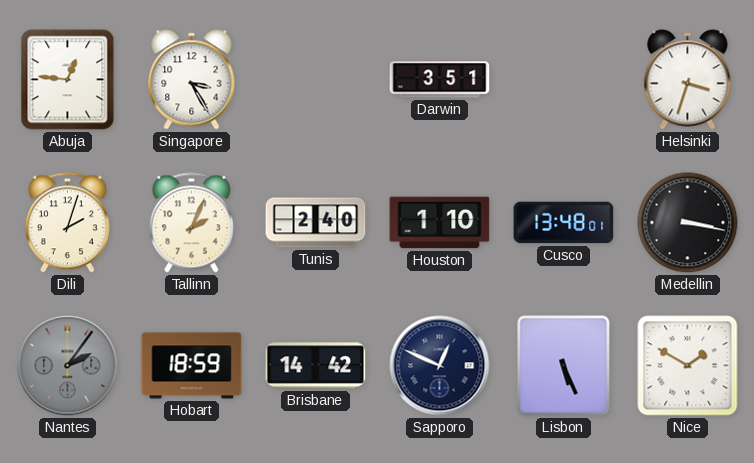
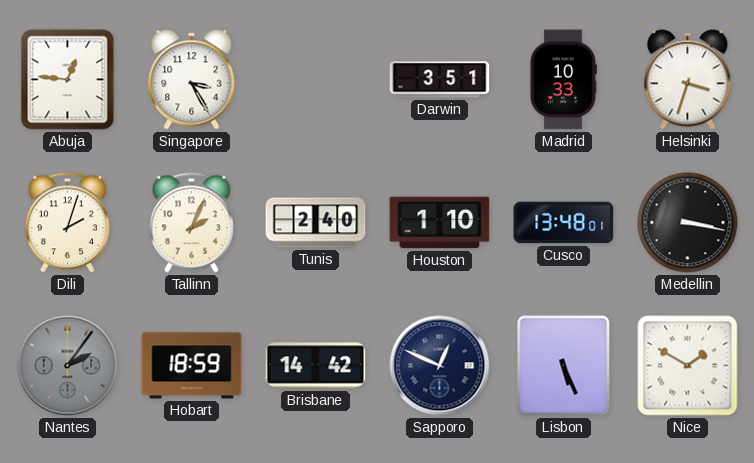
Madrid: none -> 10:33 (563, 80)
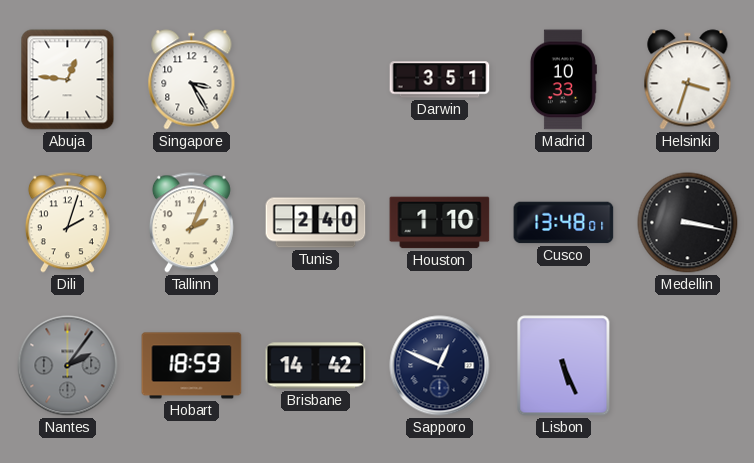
Nice: 1:50 -> none (688, 366)
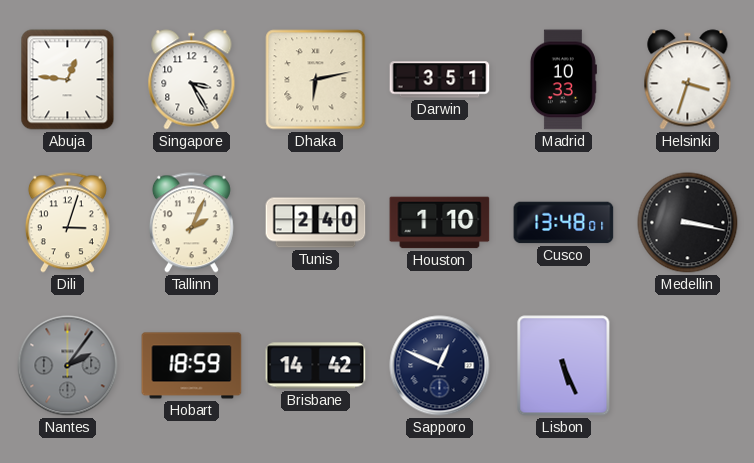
Dhaka: none -> 6:13 (316, 80)
Dili: 2:03 -> 3:03 (67, 223)
